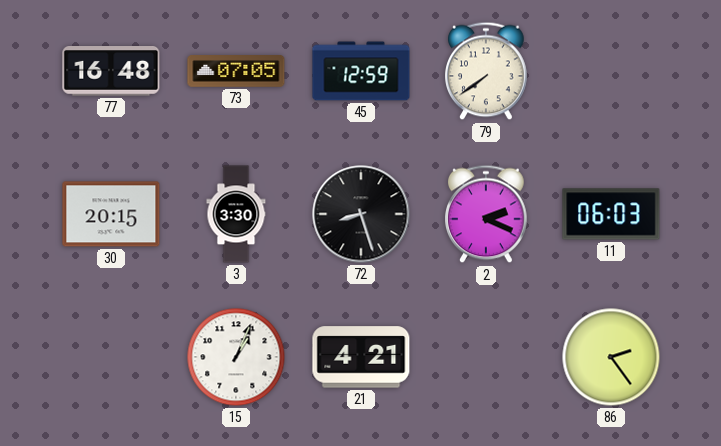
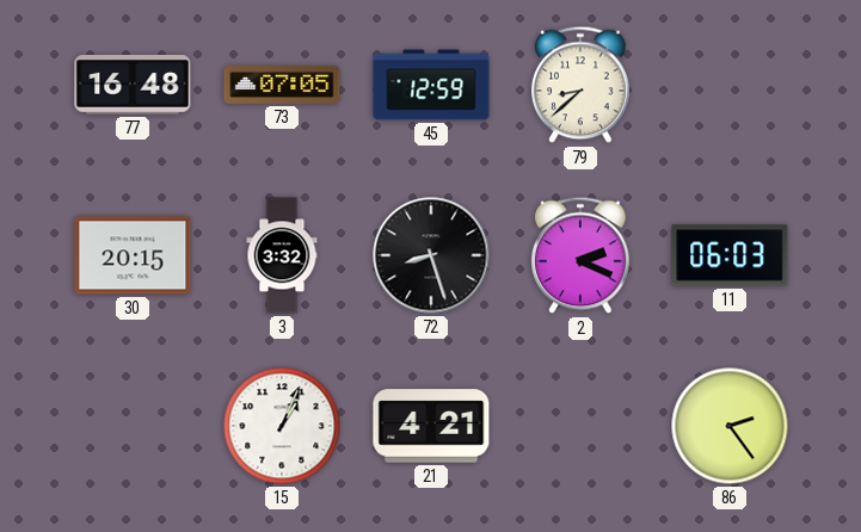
79: 7:39 -> 8:38 (580, 85)
3: 3:30 -> 3:32 (282, 255)
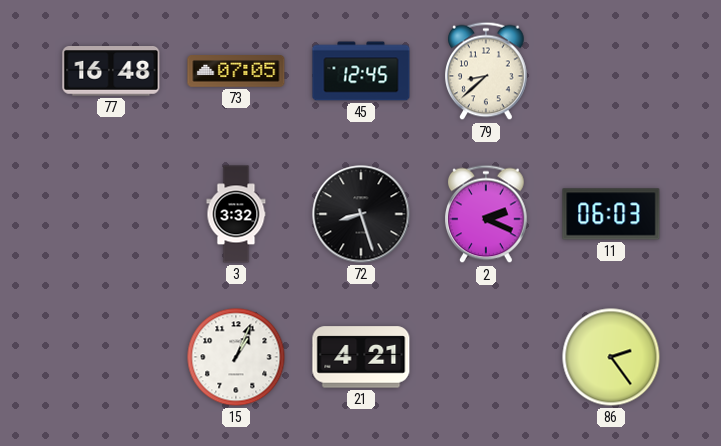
45: 12:59 -> 12:45 (361, 71)
30: 20:15 -> none (133, 255)
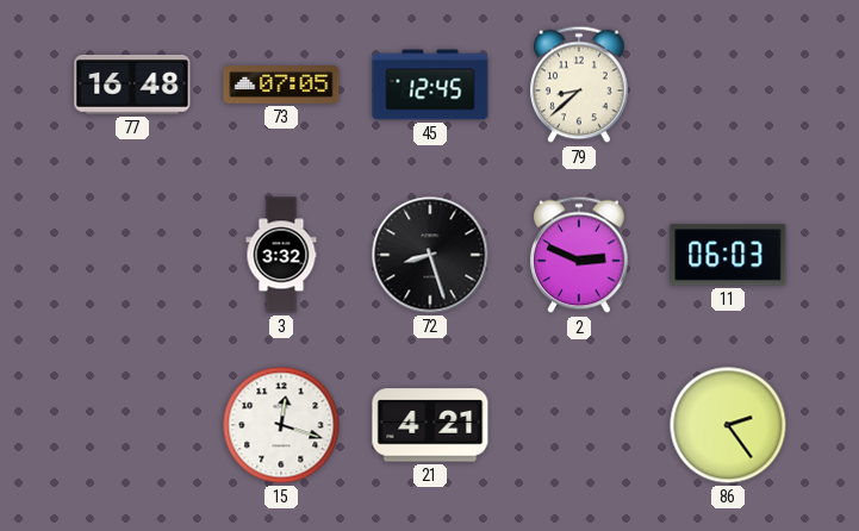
2: 2:19 -> 2:49 (579, 255)
15: 1:04 -> 12:18 (281, 425)
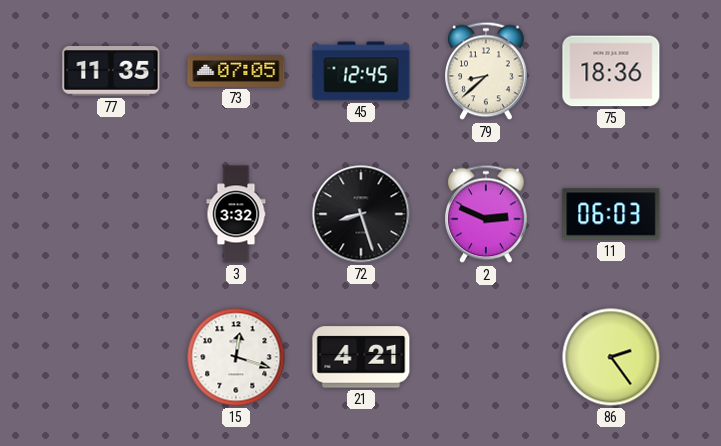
77: 16:48 -> 11:35 (111, 72)
75: none -> 18:36 (611, 71)
